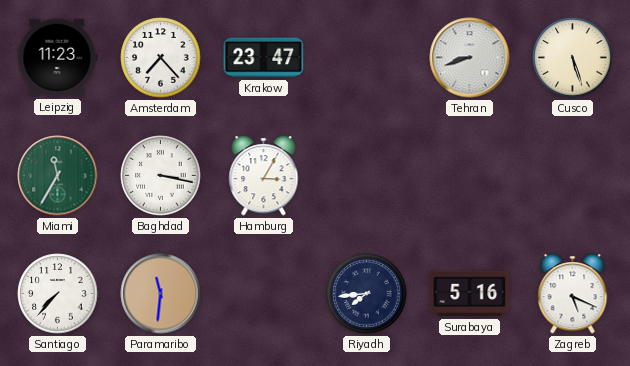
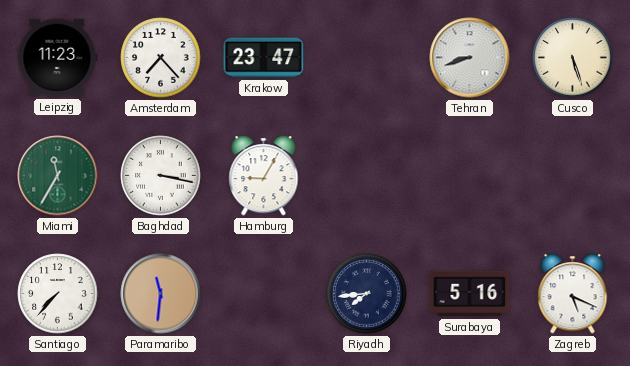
Hamburg: 3:05 -> 9:05 (264, 176)
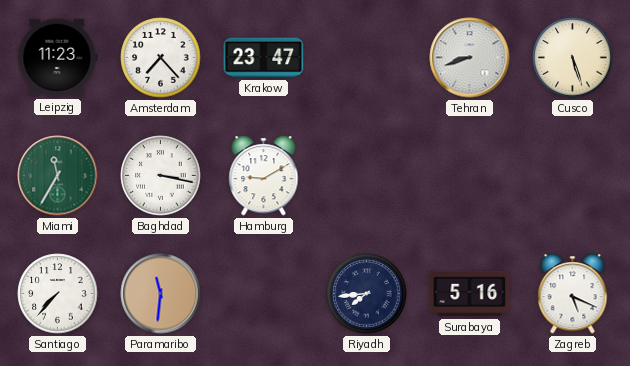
Hamburg: 9:05 -> 9:10 (264, 176)
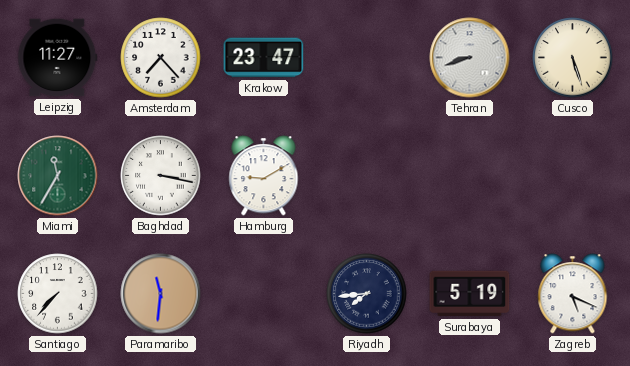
Leipzig: 11:23 -> 11:27 (58, 58)
Surabaya: 5:16 -> 5:19 (470, 294)
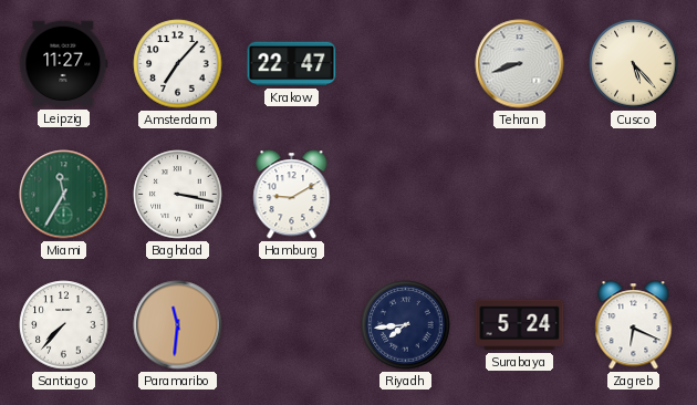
Amsterdam: 7:23 -> 7:07 (178, 64)
Krakow: 23:47 -> 22:47 (292, 64)
Cusco: 5:27 -> 5:23 (634, 64)
Surabaya: 5:19 -> 5:24 (520, 325)
Zagreb: 5:19 -> 6:19 (634, 325)
